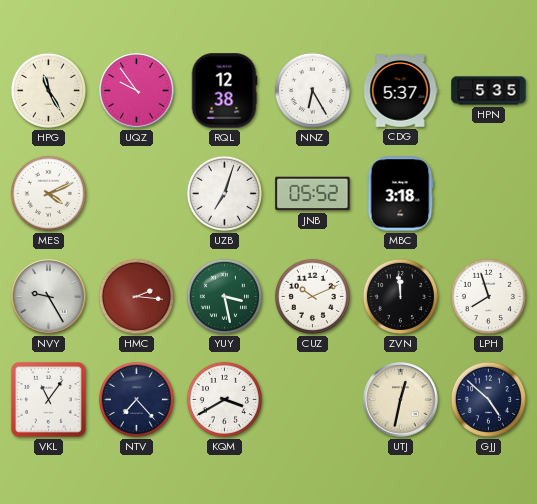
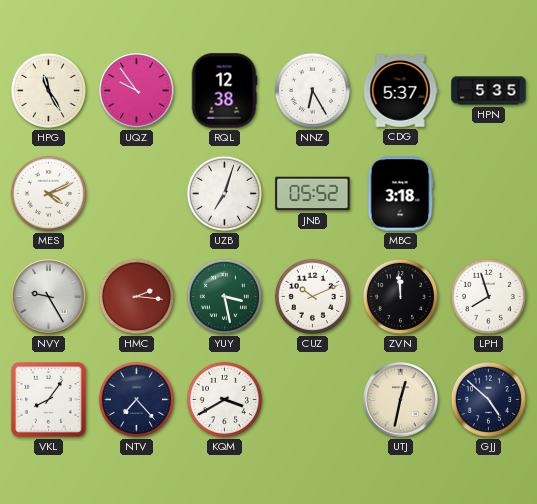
VKL: 11:06 -> 8:06 (49, 400)
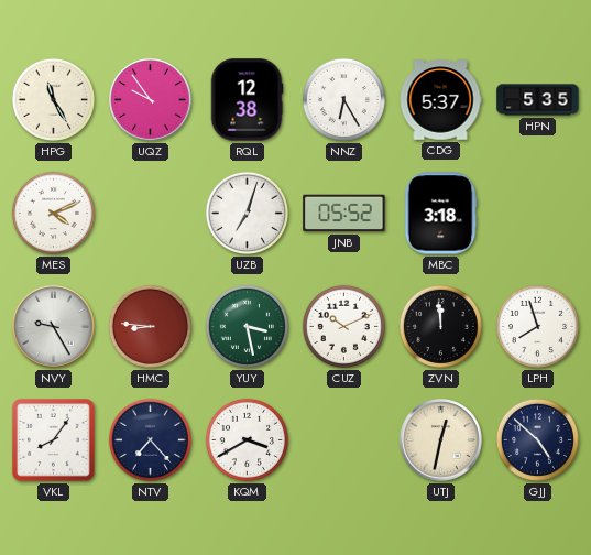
HMC: 2:16 -> 8:46 (150, 326)
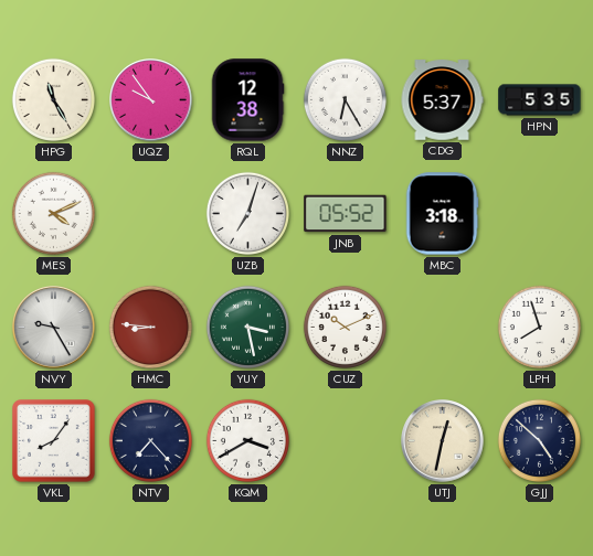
ZVN: 11:59 -> none (440, 326)
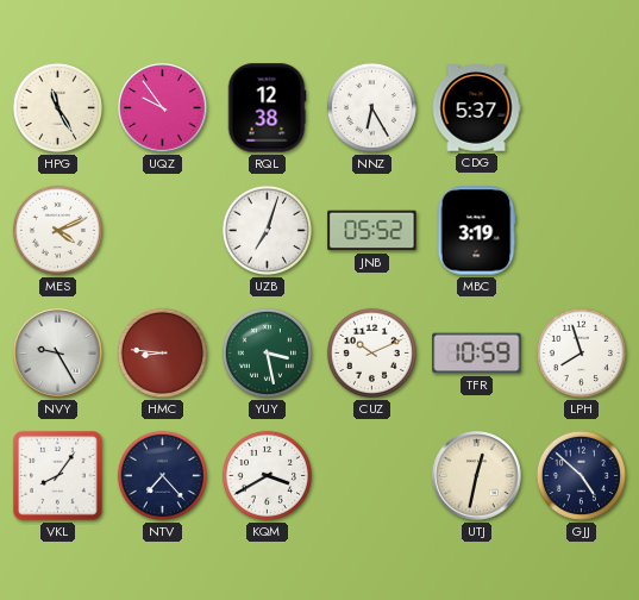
HPN: 5:35 -> none (540, 100)
MBC: 3:18 -> 3:19 (476, 231)
TFR: none -> 10:59 (477, 354)
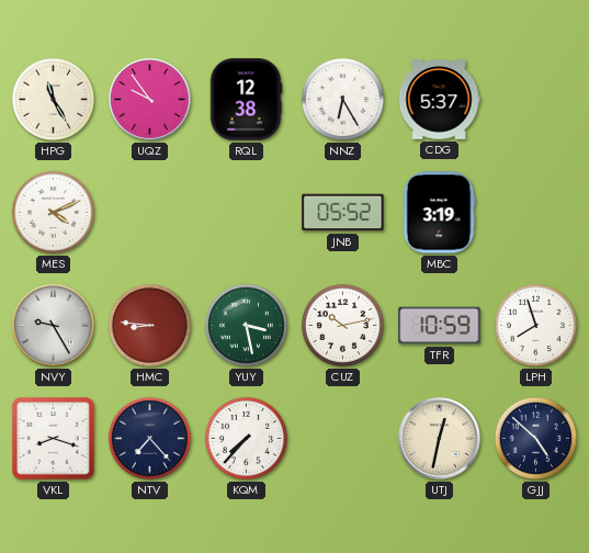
UZB: 7:03 -> none (267, 230)
CUZ: 10:11 -> 10:13 (342, 325)
VKL: 8:06 -> 8:18 (54, 439)
KQM: 3:40 -> 7:37 (246, 438)
